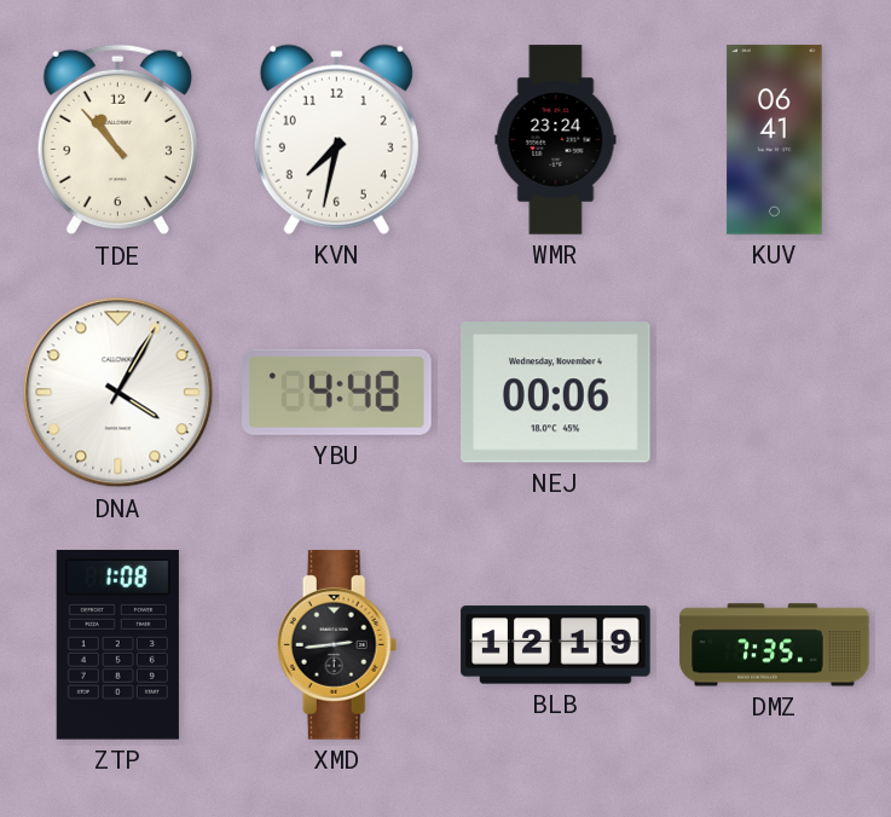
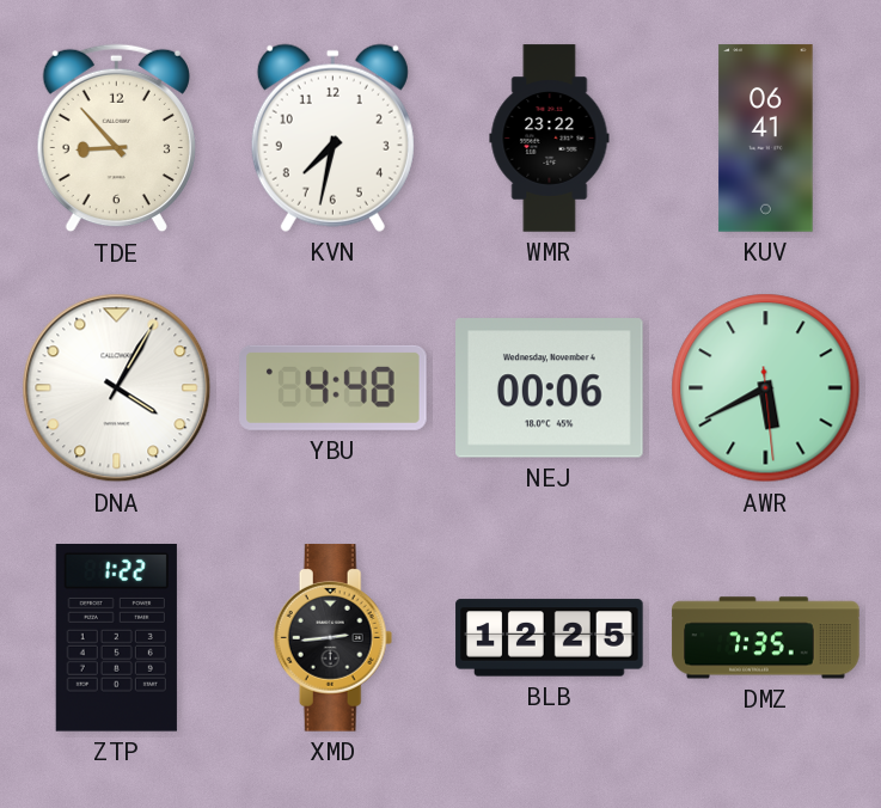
TDE: 10:53 -> 8:53 (116, 139)
WMR: 23:24 -> 23:22 (550, 139)
AWR: none -> 5:40 (766, 388)
ZTP: 1:08 -> 1:22 (116, 638)
BLB: 12:19 -> 12:25 (550, 638)
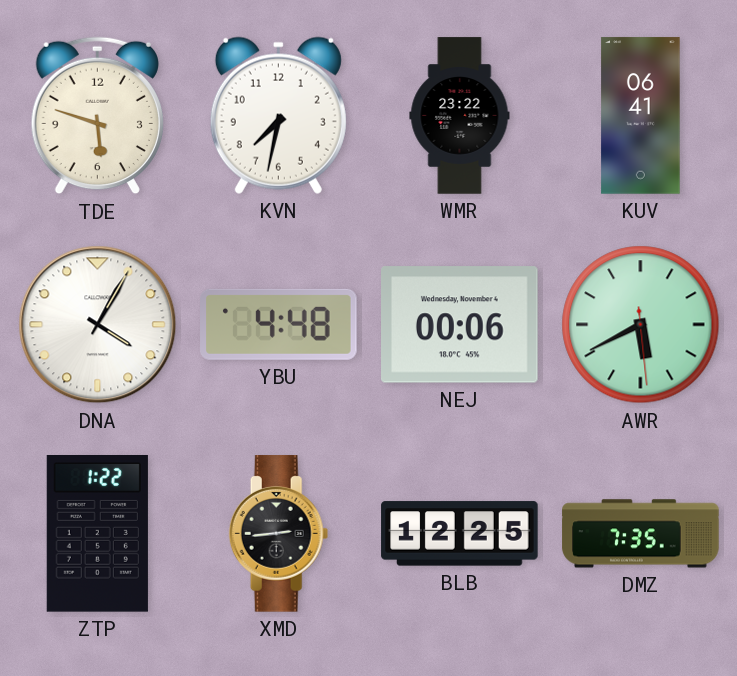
TDE: 8:53 -> 5:48 (97, 116)
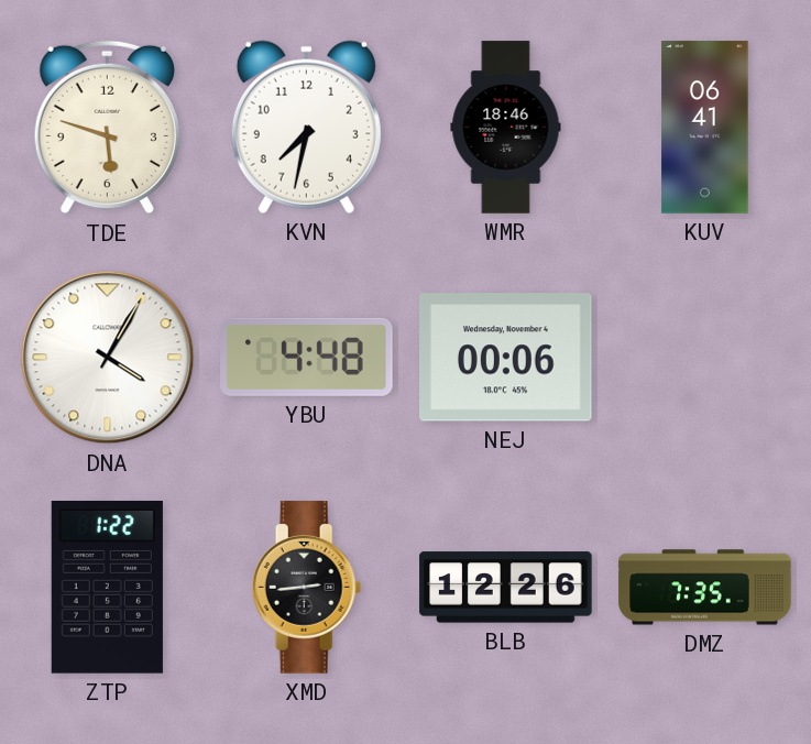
WMR: 23:22 -> 18:46 (506, 128)
AWR: 5:40 -> none (641, 325)
BLB: 12:25 -> 12:26 (506, 588)
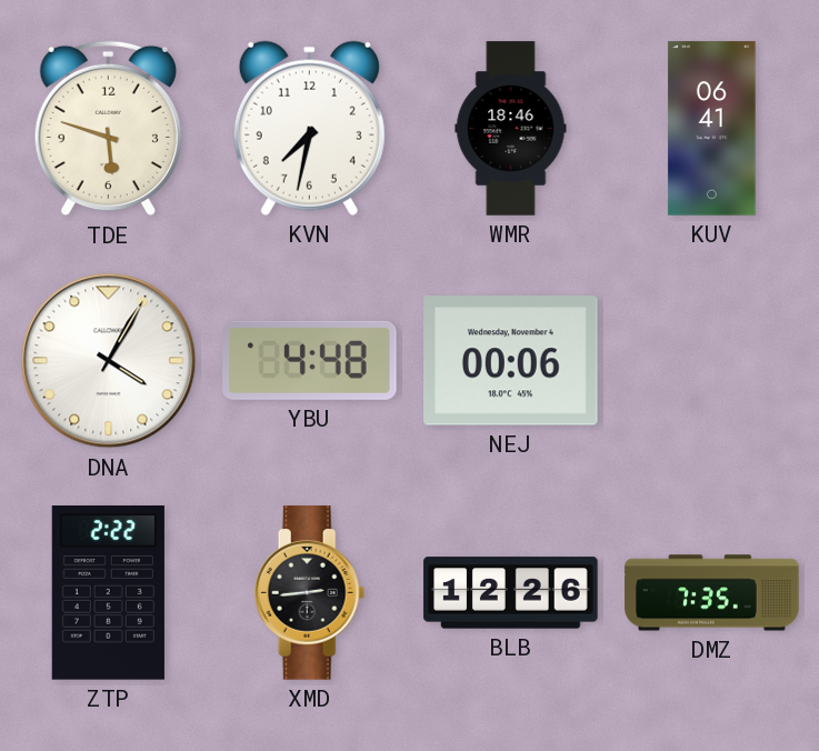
ZTP: 1:22 -> 2:22 (108, 593)
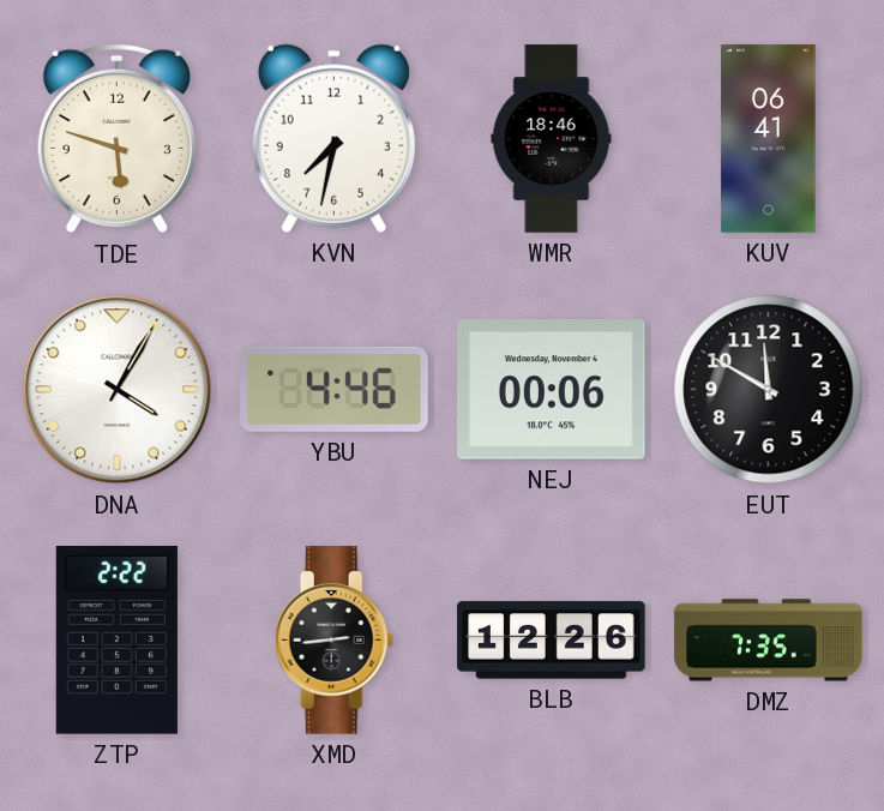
YBU: 4:48 -> 4:46 (335, 389)
EUT: none -> 11:50 (769, 390)
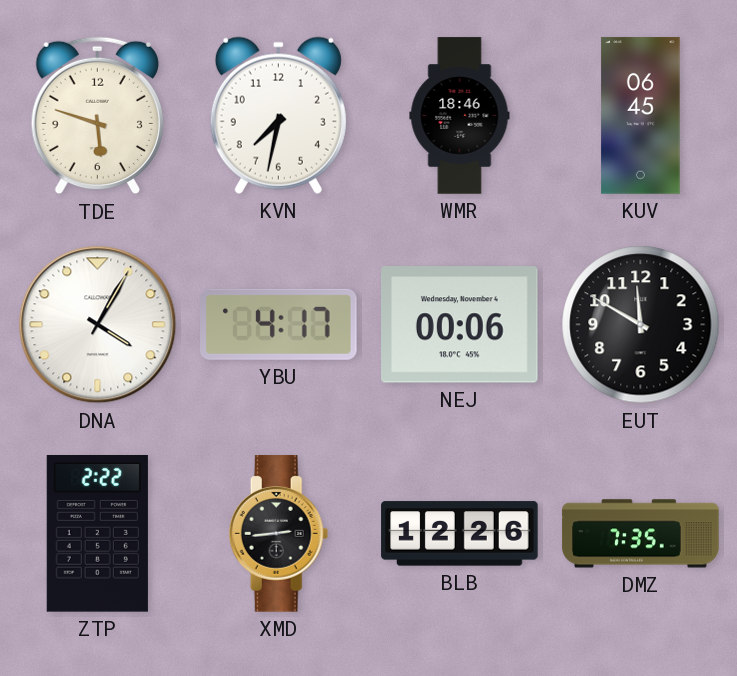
KUV: 06:41 -> 06:45 (641, 116)
YBU: 4:46 -> 4:17 (279, 324)
